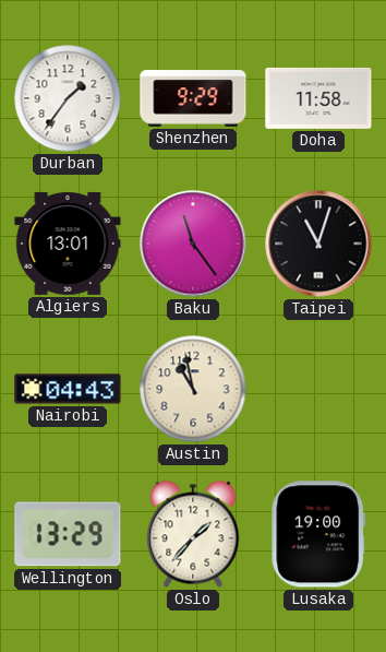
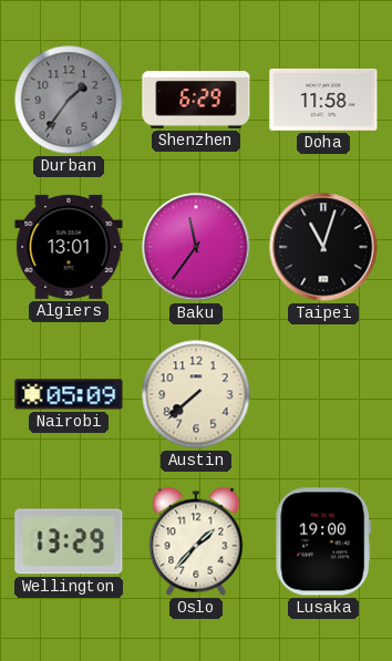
Durban dial: white -> grey (69, 100)
Shenzhen: 9:29 -> 6:29 (196, 100)
Baku: 11:24 -> 11:36 (196, 247)
Nairobi: 04:43 -> 05:09 (69, 394)
Austin: 10:58 -> 7:38 (196, 394)
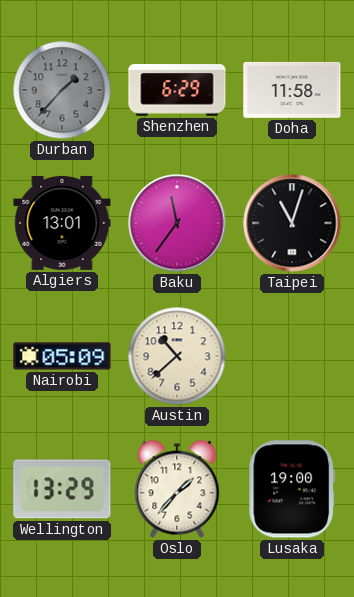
Durban: 1:36 -> 1:37 (62, 90)
Austin: 7:38 -> 10:38 (177, 356)
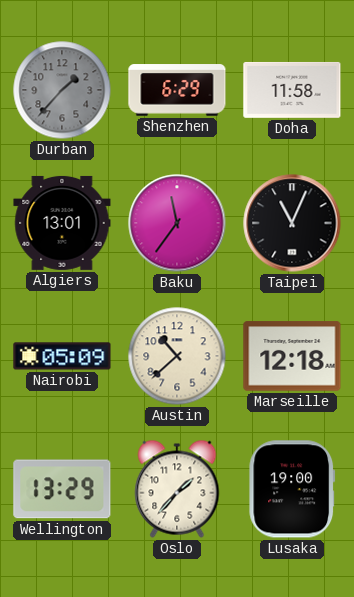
Taipei: 11:03 -> 11:04 (292, 223)
Marseille: none -> 12:18 (292, 356)
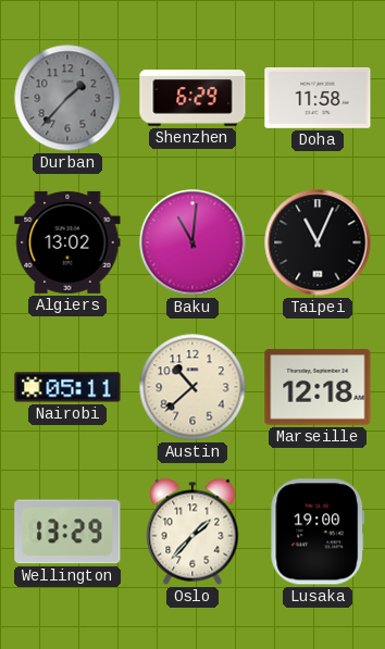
Algiers: 13:01 -> 13:02 (67, 242)
Baku: 11:36 -> 11:01 (192, 242)
Nairobi: 05:09 -> 05:11 (67, 387)
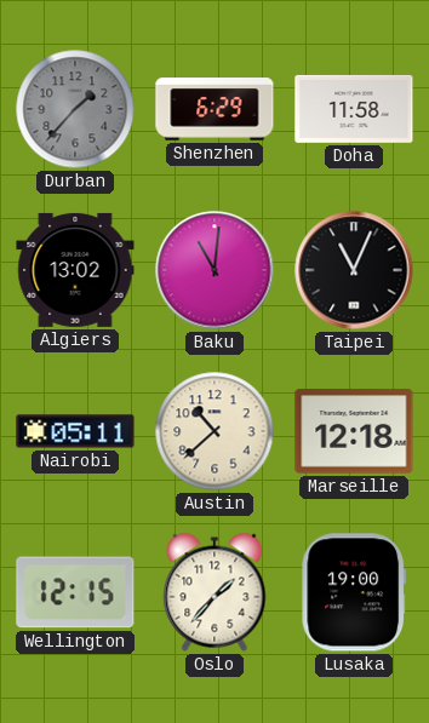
Wellington: 13:29 -> 12:15 (75, 592)
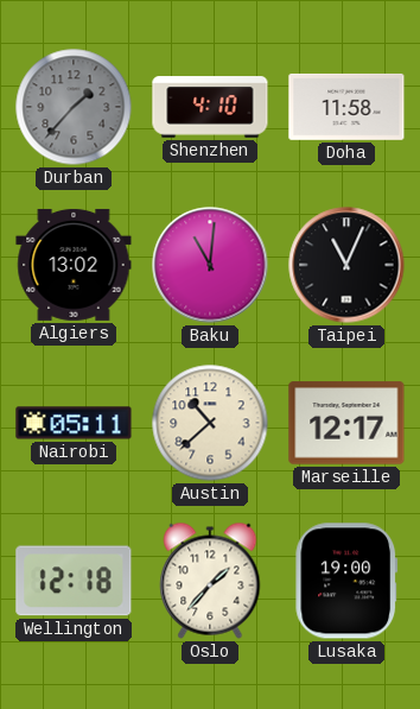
Shenzhen: 6:29 -> 4:10 (210, 107)
Marseille: 12:18 -> 12:17 (346, 423)
Wellington: 12:15 -> 12:18 (74, 581)
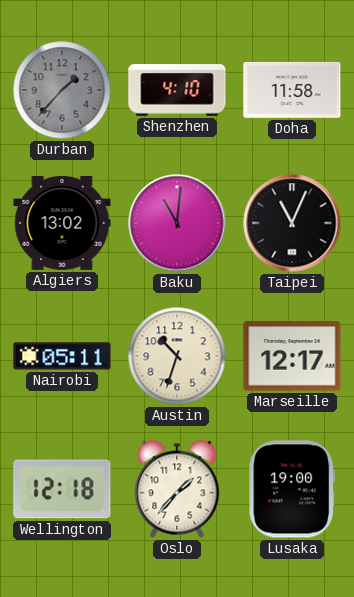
Austin: 10:38 -> 10:33 (177, 356)
